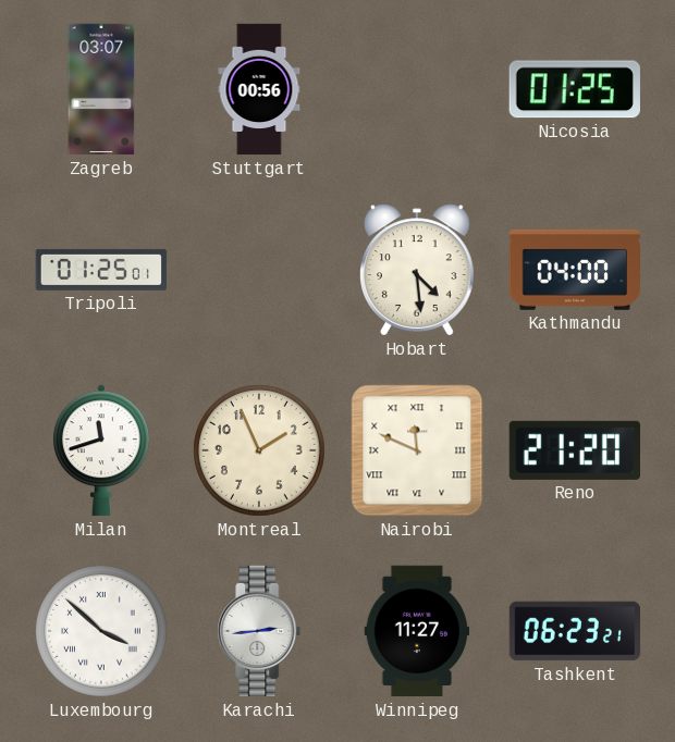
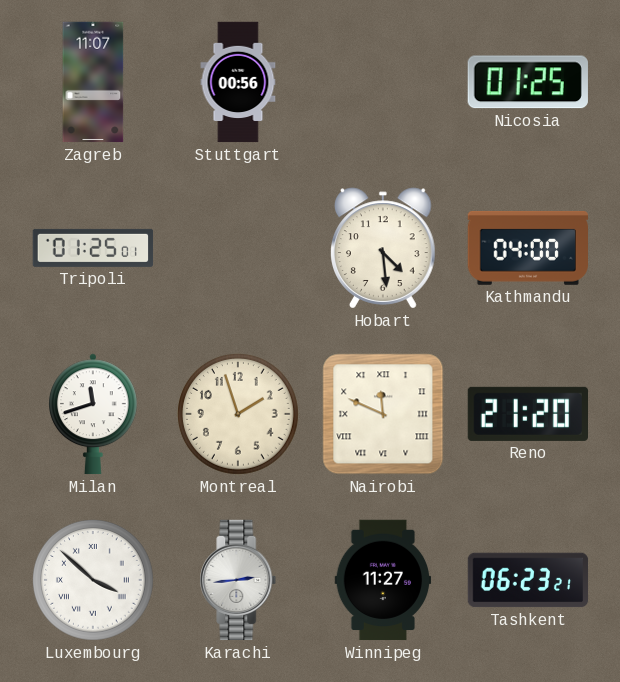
Zagreb: 03:07 -> 11:07 (93, 82)
Montreal: 1:56 -> 1:57 (239, 414)
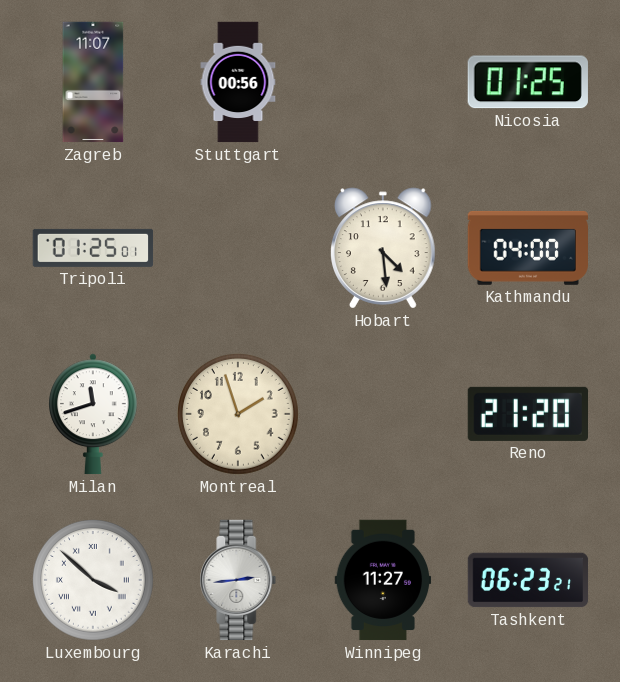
Nairobi: 11:49 -> none (383, 414)
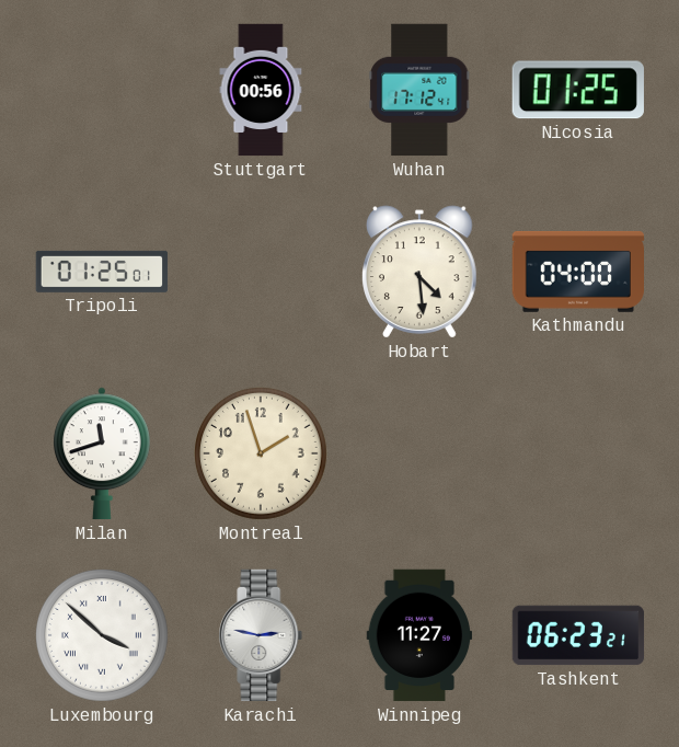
Zagreb: 11:07 -> none (93, 82)
Wuhan: none -> 17:12 (419, 90)
Reno: 21:20 -> none (527, 414)
Karachi: 2:44 -> 2:47 (261, 635)
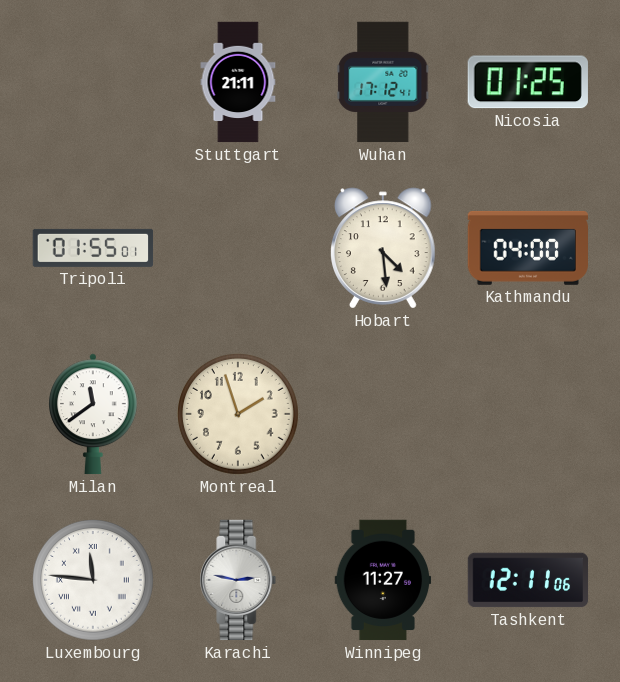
Stuttgart: 00:56 -> 21:11 (238, 82)
Tripoli: 01:25 -> 01:55 (93, 248)
Milan: 11:42 -> 11:39 (94, 414)
Luxembourg: 3:52 -> 11:46 (94, 580)
Tashkent: 06:23 -> 12:11 (528, 580)
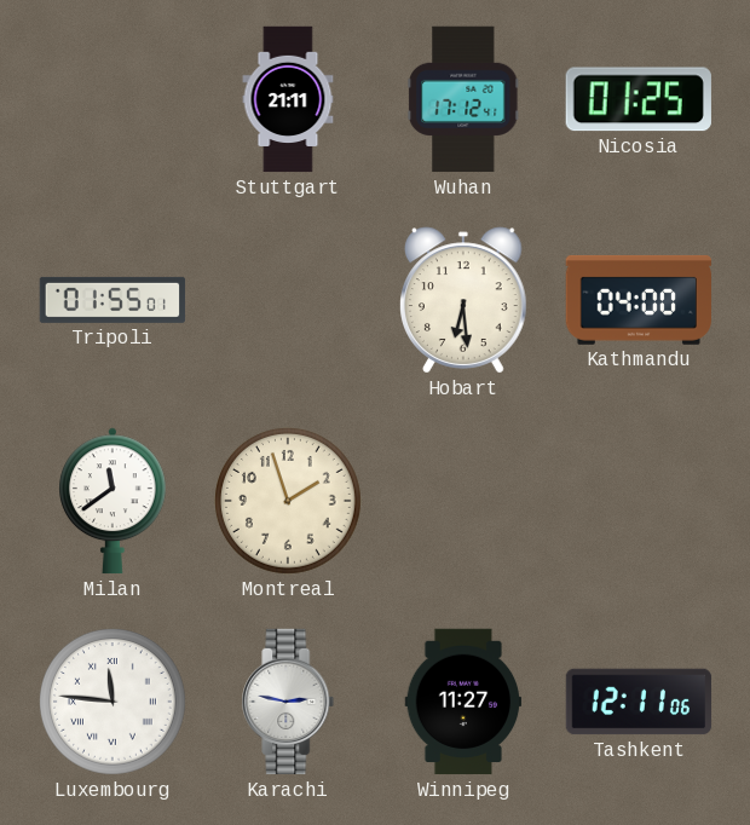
Hobart: 4:29 -> 6:29 (465, 300)
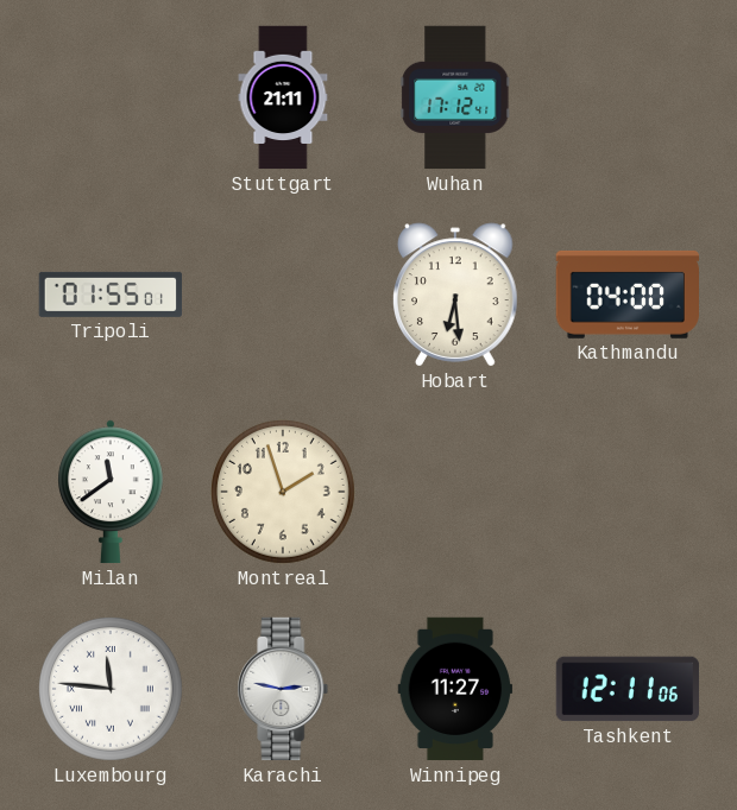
Nicosia: 01:25 -> none (639, 99)
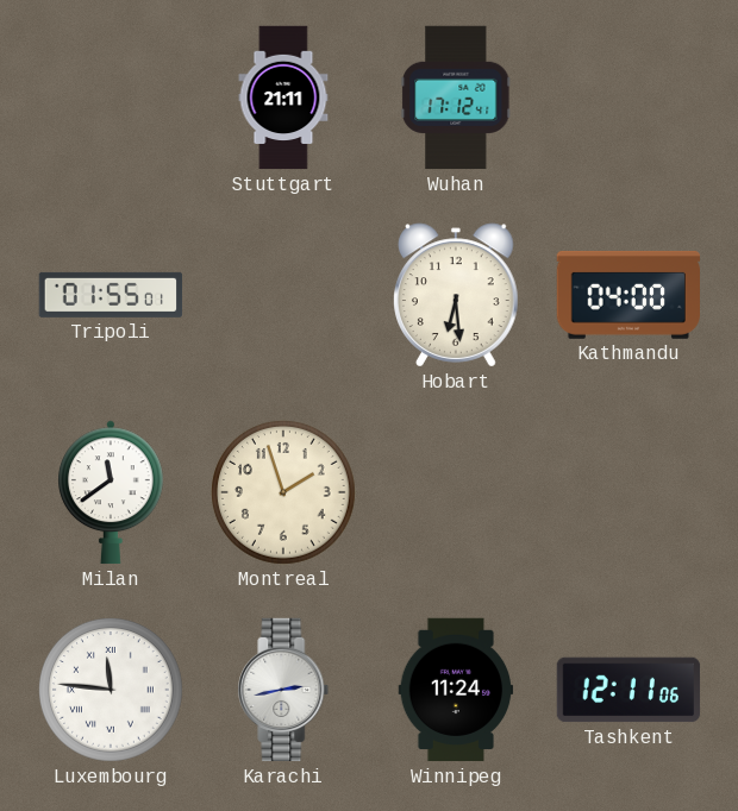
Karachi: 2:47 -> 2:43 (283, 690)
Winnipeg: 11:27 -> 11:24 (456, 690)
